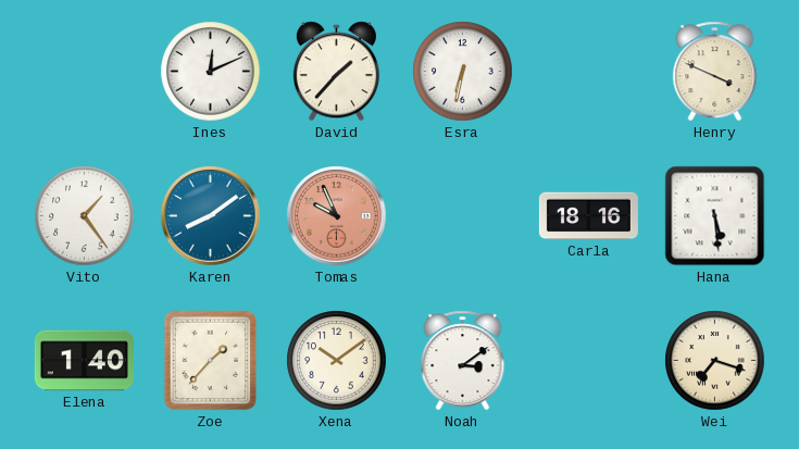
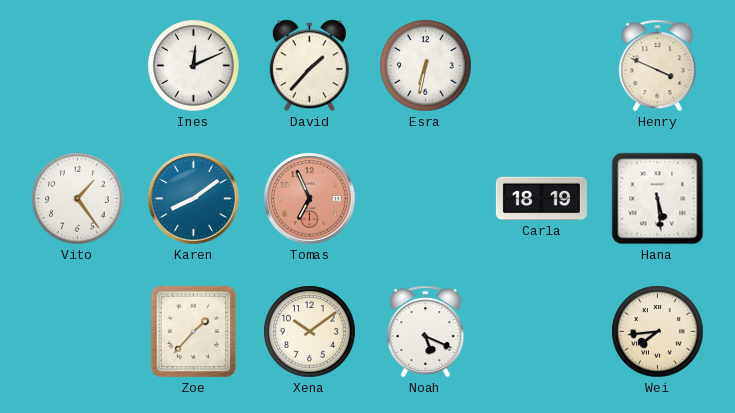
Tomas: 9:56 -> 6:56 (310, 199)
Carla: 18:16 -> 18:19 (541, 199)
Elena: 1:40 -> none (84, 361)
Noah: 3:09 -> 5:19 (426, 332)
Wei: 7:18 -> 7:44 (658, 332)
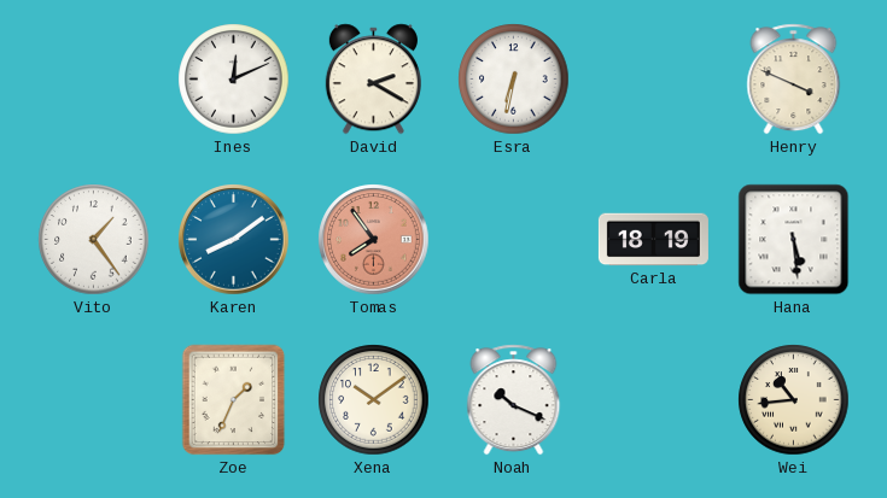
David: 1:37 -> 2:20 (373, 80)
Tomas: 6:56 -> 7:54 (374, 240)
Zoe: 1:37 -> 1:34 (234, 400)
Noah: 5:19 -> 10:19 (514, 400)
Wei: 7:44 -> 10:44 (794, 400)
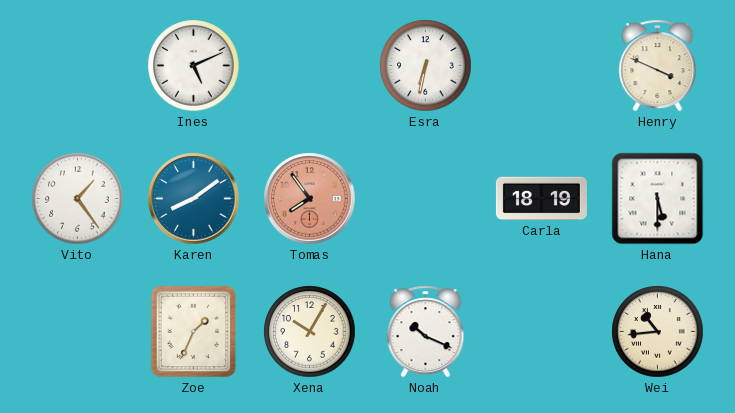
Ines: 12:11 -> 5:11 (194, 66)
David: 2:20 -> none (373, 80)
Hana: 5:29 -> 5:30 (658, 199)
Xena: 10:09 -> 10:05 (310, 332)
